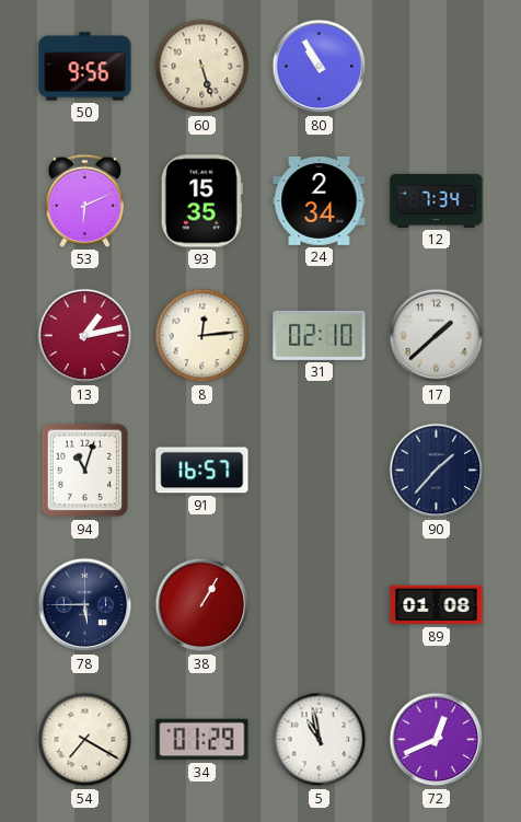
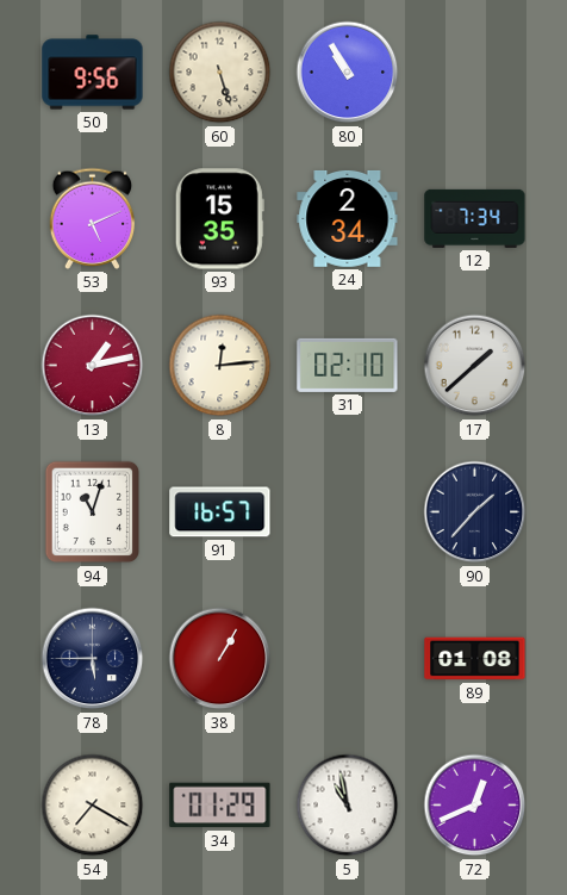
53: 6:11 -> 5:11 (93, 218)
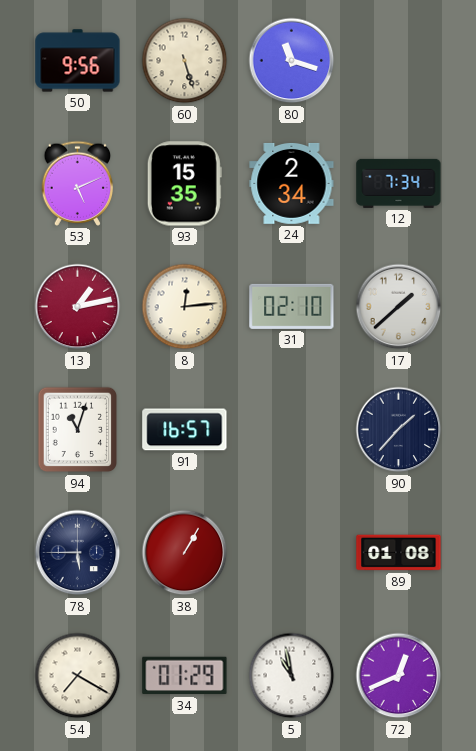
80: 10:55 -> 11:18 (292, 61)
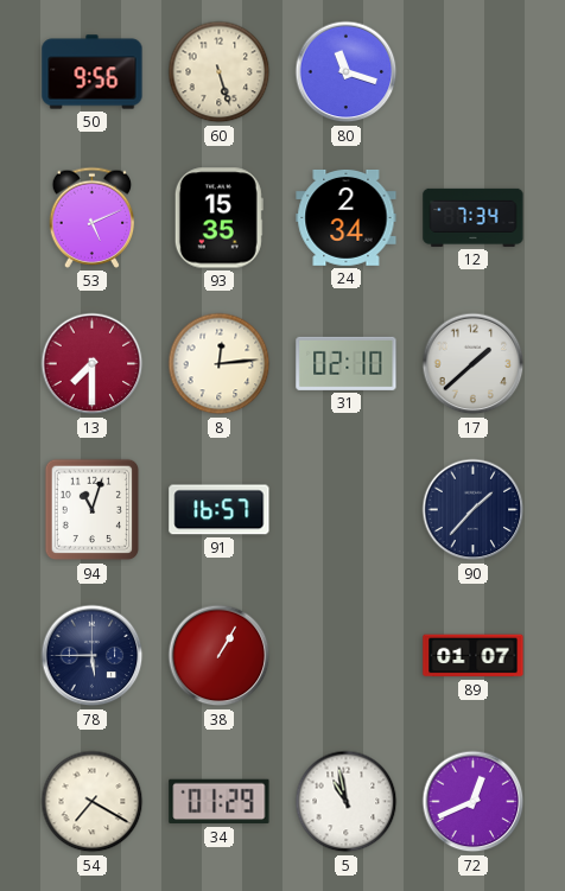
13: 1:13 -> 7:30 (93, 364)
89: 01:08 -> 01:07 (474, 656)
